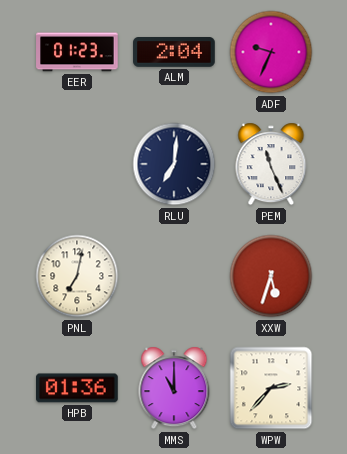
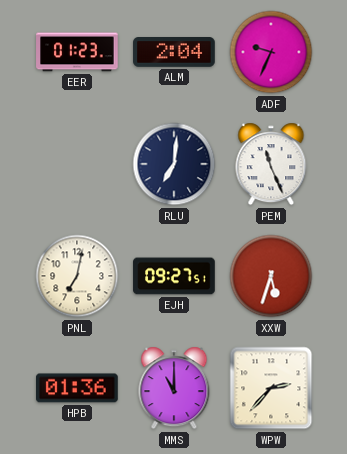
EJH: none -> 09:27 (174, 276)
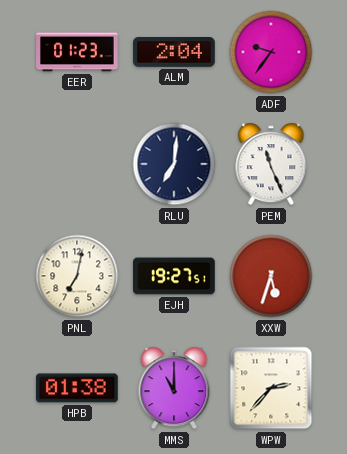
ADF: 9:34 -> 9:36 (271, 52)
EJH: 09:27 -> 19:27 (174, 276)
HPB: 01:36 -> 01:38 (77, 388)
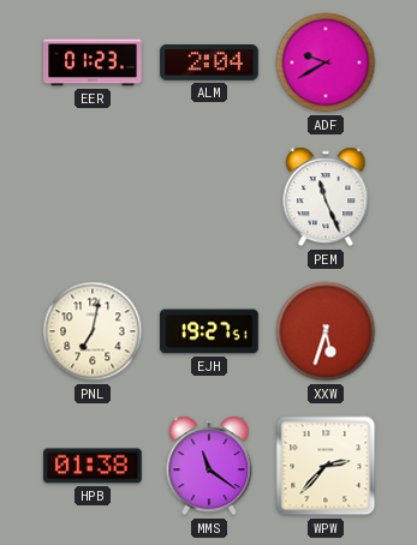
ADF: 9:36 -> 9:40 (326, 62)
RLU: 7:01 -> none (174, 164)
MMS: 11:00 -> 11:21 (209, 466)
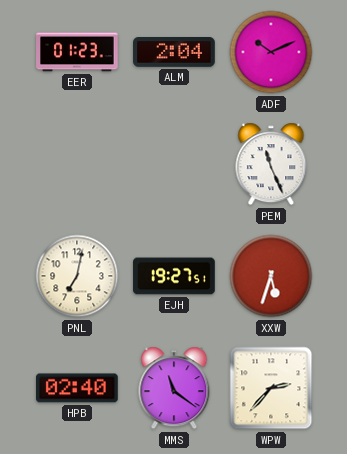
ADF: 9:40 -> 10:11 (271, 52)
HPB: 01:38 -> 02:40 (77, 388)
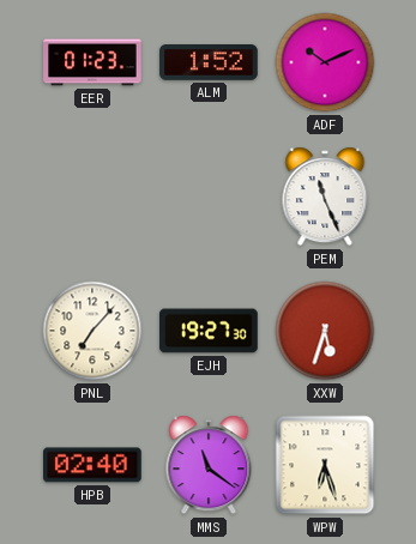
ALM: 2:04 -> 1:52 (209, 62)
PNL: 7:02 -> 7:07 (92, 331)
EJH: 19:27:51 -> 19:27:30 (209, 331)
WPW: 2:37 -> 6:27 (325, 465)
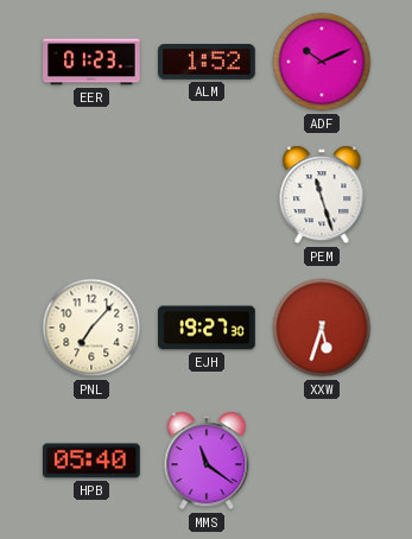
PEM: 11:26 -> 11:27 (322, 195)
HPB: 02:40 -> 05:40 (91, 461)
WPW: 6:27 -> none (325, 465)
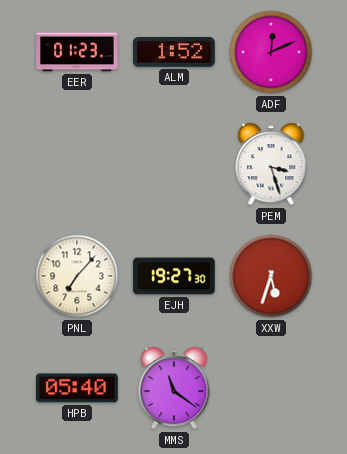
ADF: 10:11 -> 12:11 (271, 52)
PEM: 11:27 -> 3:27 (271, 164)
